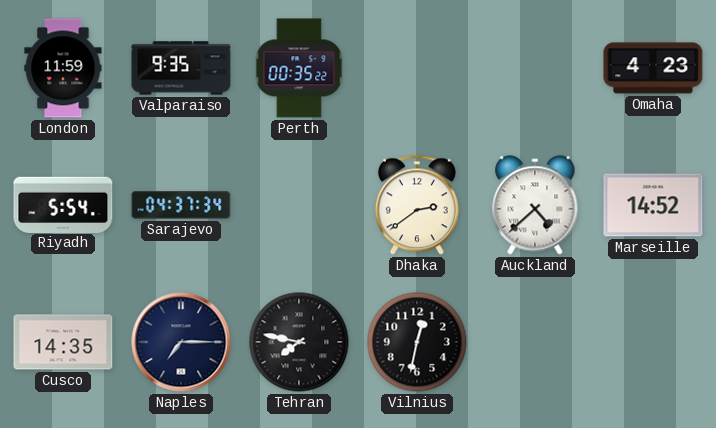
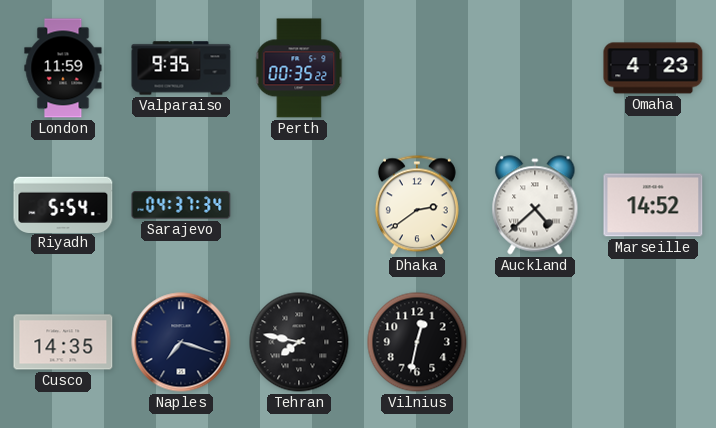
Naples: 7:15 -> 7:18 (181, 342)
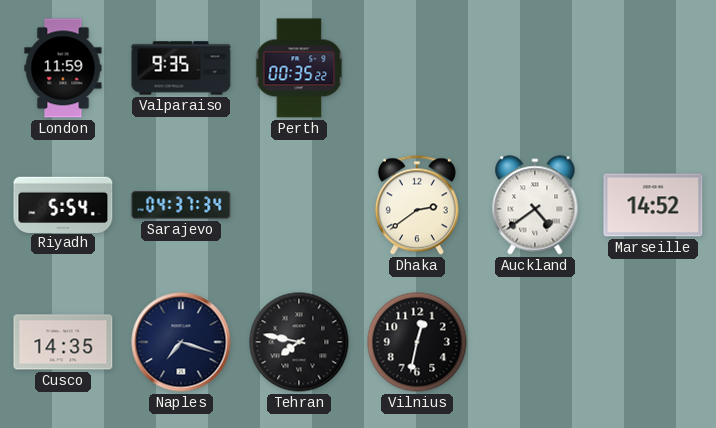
Omaha: 4:23 -> none (653, 68)
Auckland: 4:38 -> 4:39 (535, 205)
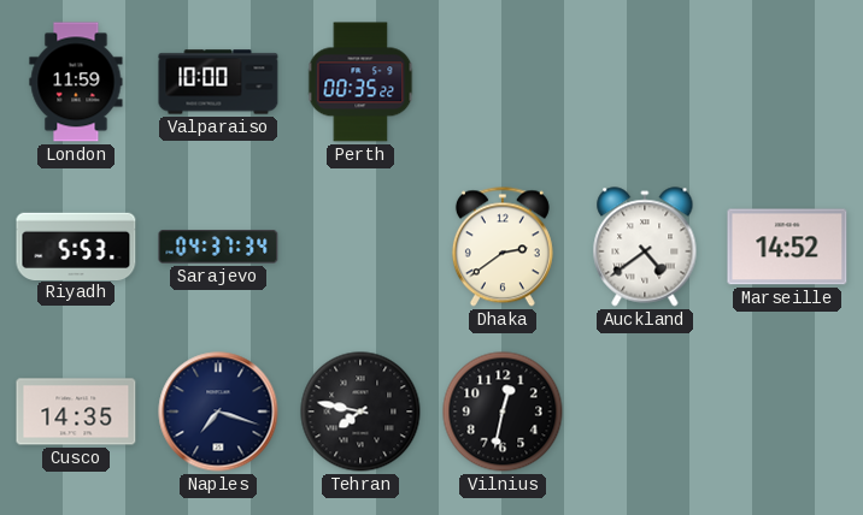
Valparaiso: 9:35 -> 10:00 (218, 82)
Riyadh: 5:54 -> 5:53 (76, 245)
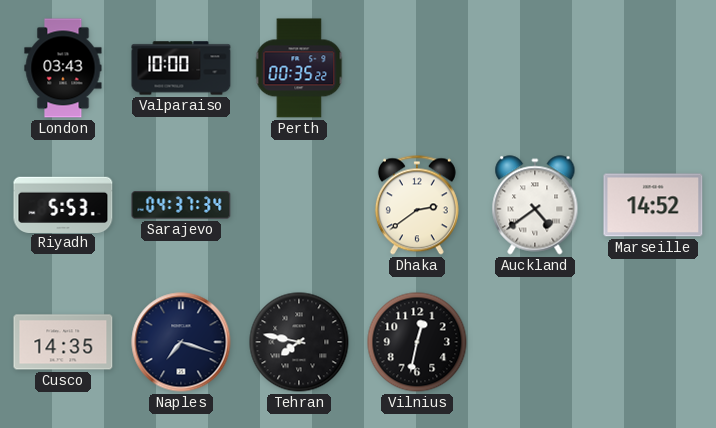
London: 11:59 -> 03:43 (63, 68)
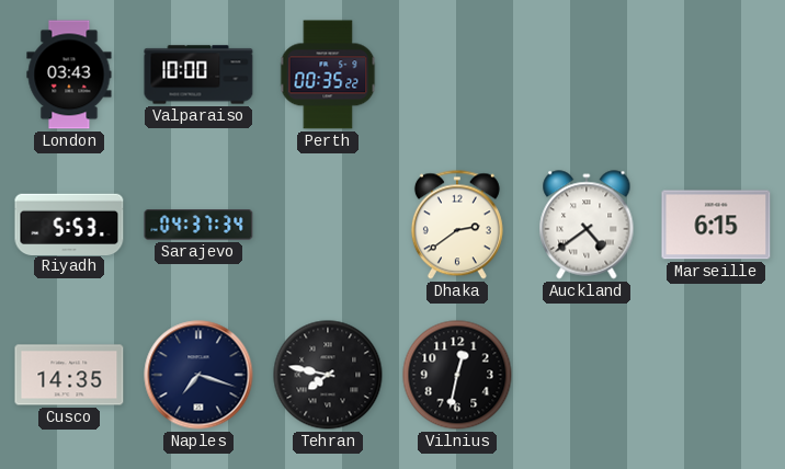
Marseille: 14:52 -> 6:15 (716, 225)
